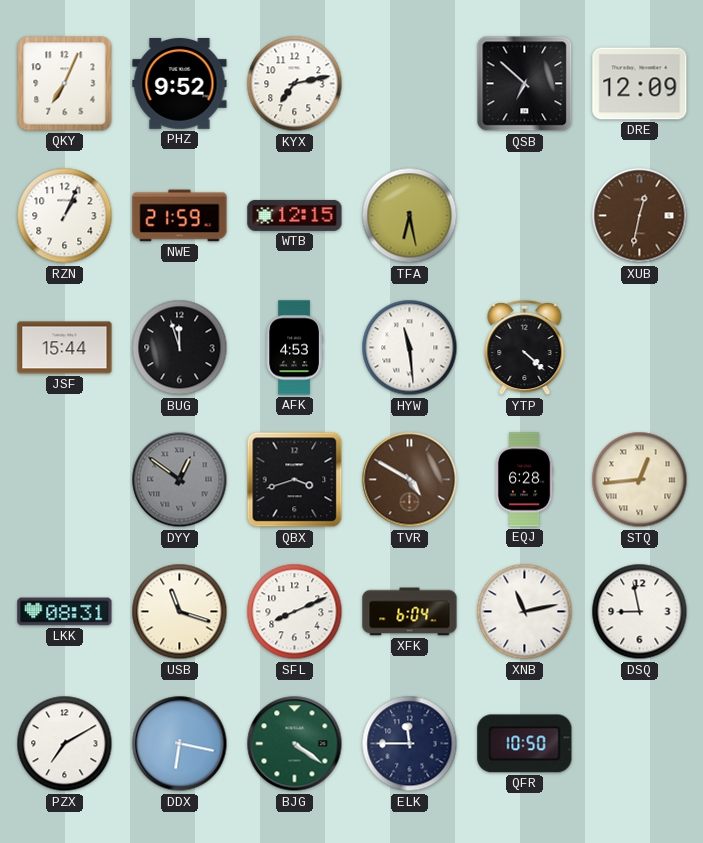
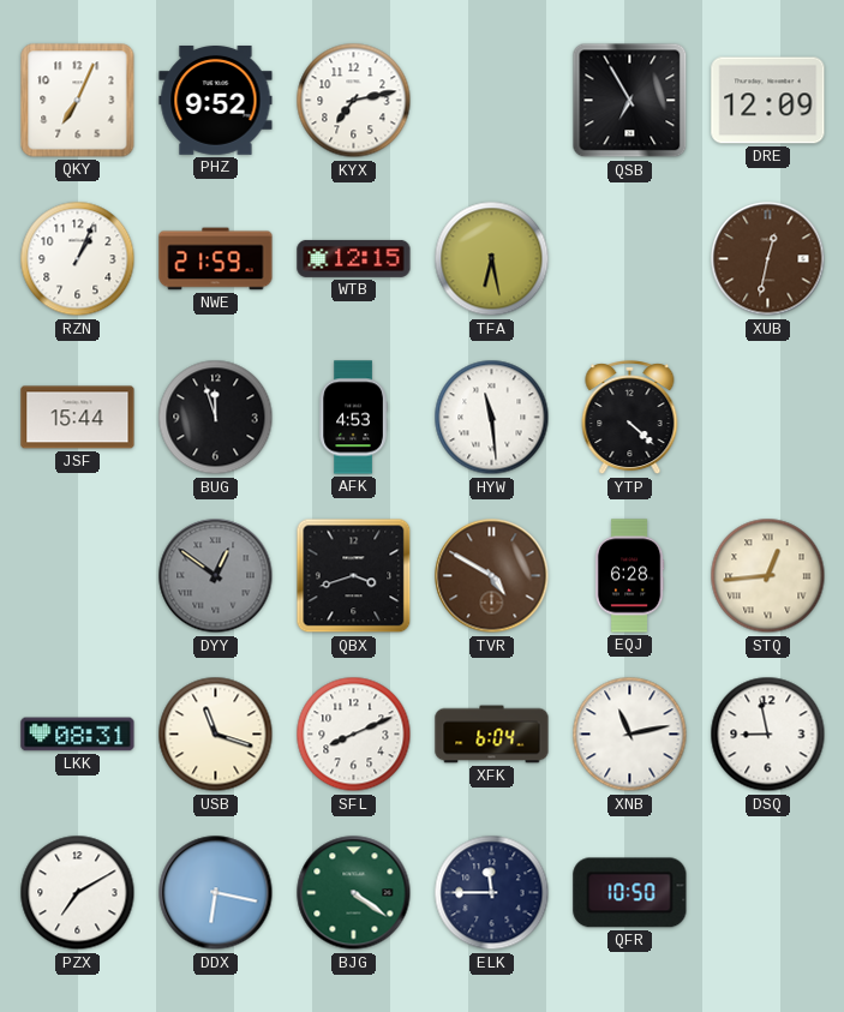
QSB: 6:52 -> 6:55 (630, 101)
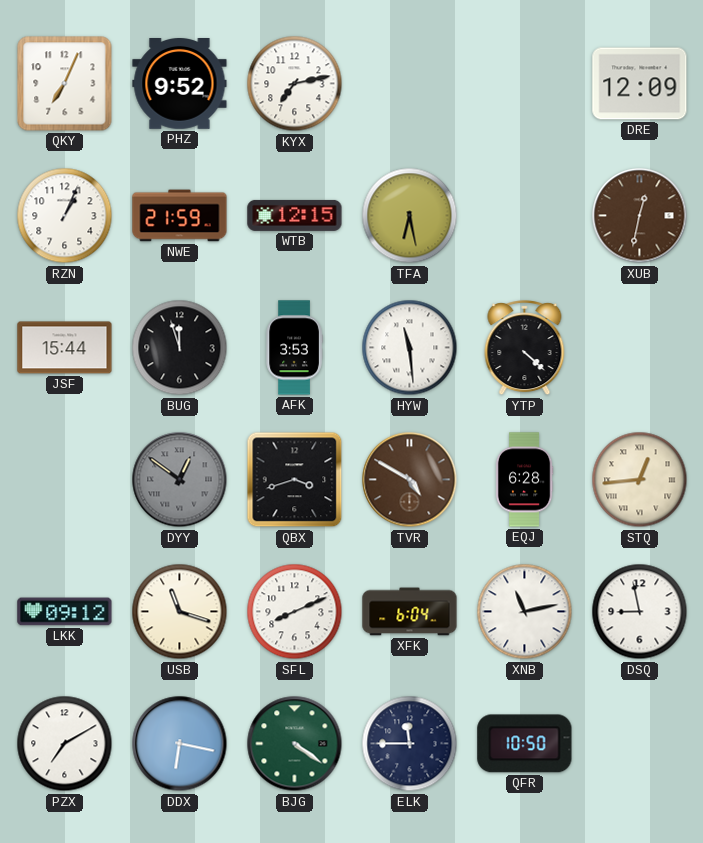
QSB: 6:55 -> none (630, 101)
AFK: 4:53 -> 3:53 (294, 348)
LKK: 08:31 -> 09:12 (65, 612)
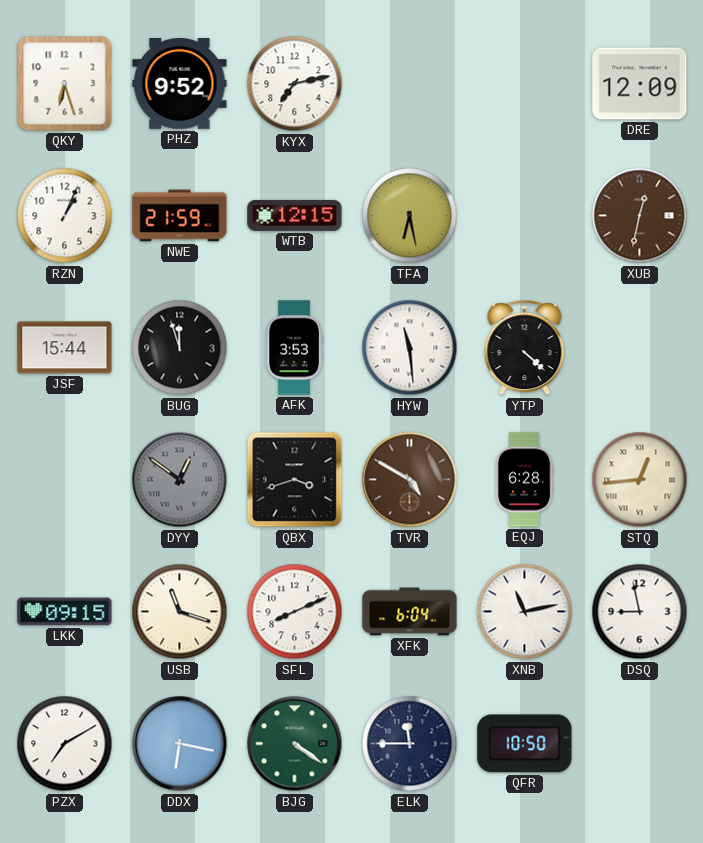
QKY: 7:04 -> 6:27 (65, 84)
LKK: 09:12 -> 09:15 (65, 612)
